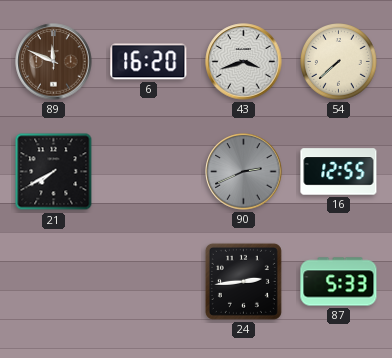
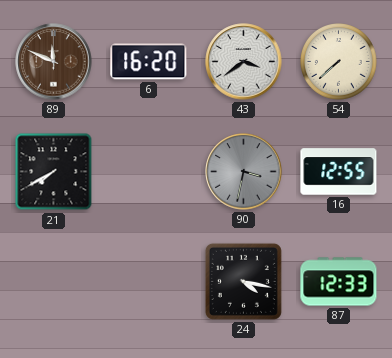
43: 3:42 -> 3:39 (244, 62)
90: 2:41 -> 3:32 (244, 172)
24: 2:44 -> 4:17 (243, 281)
87: 5:33 -> 12:33 (339, 282)
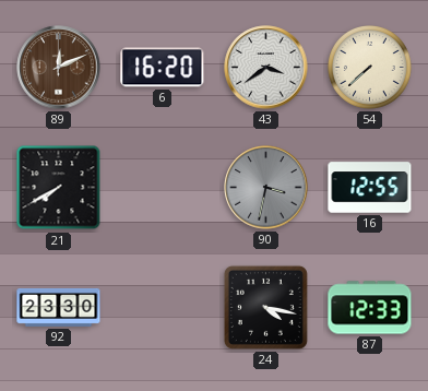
89: 11:49 -> 12:11 (59, 68)
92: none -> 23:30 (59, 307)
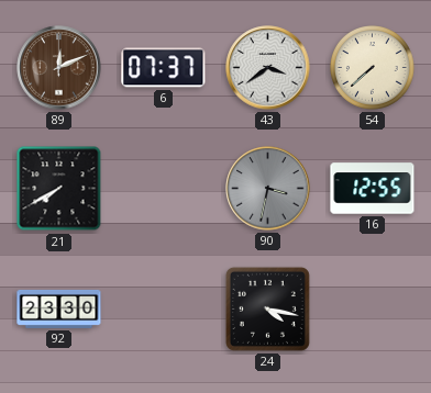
6: 16:20 -> 07:37 (164, 68)
87: 12:33 -> none (370, 308)
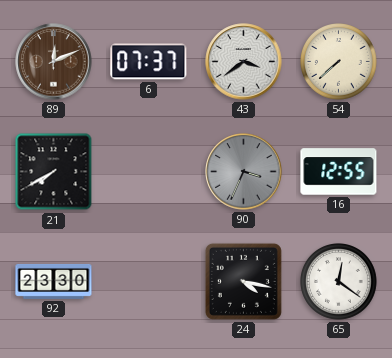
90: 3:32 -> 3:34 (244, 172)
65: none -> 12:21 (339, 282)
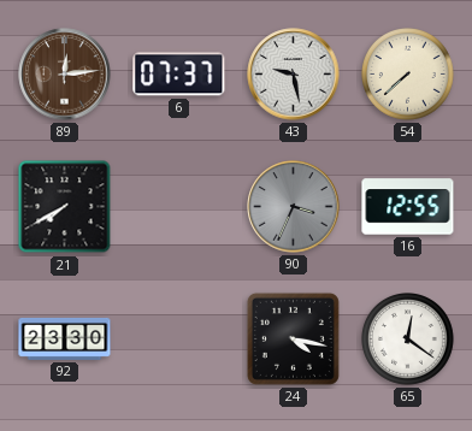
89: 12:11 -> 12:14 (65, 75)
43: 3:39 -> 9:28 (294, 75)
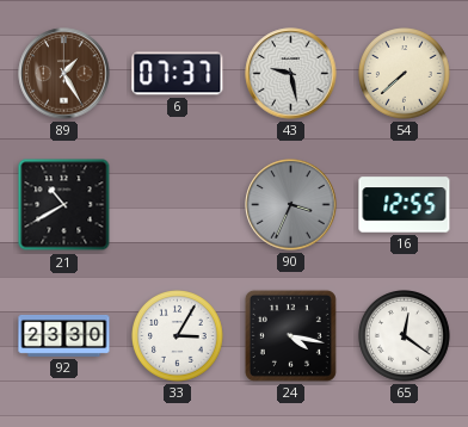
89: 12:14 -> 1:25 (64, 74)
21: 7:40 -> 10:40 (64, 205)
33: none -> 3:05 (178, 336)
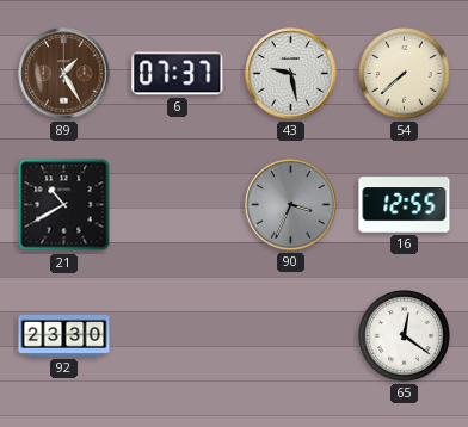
33: 3:05 -> none (178, 336)
24: 4:17 -> none (290, 335)
